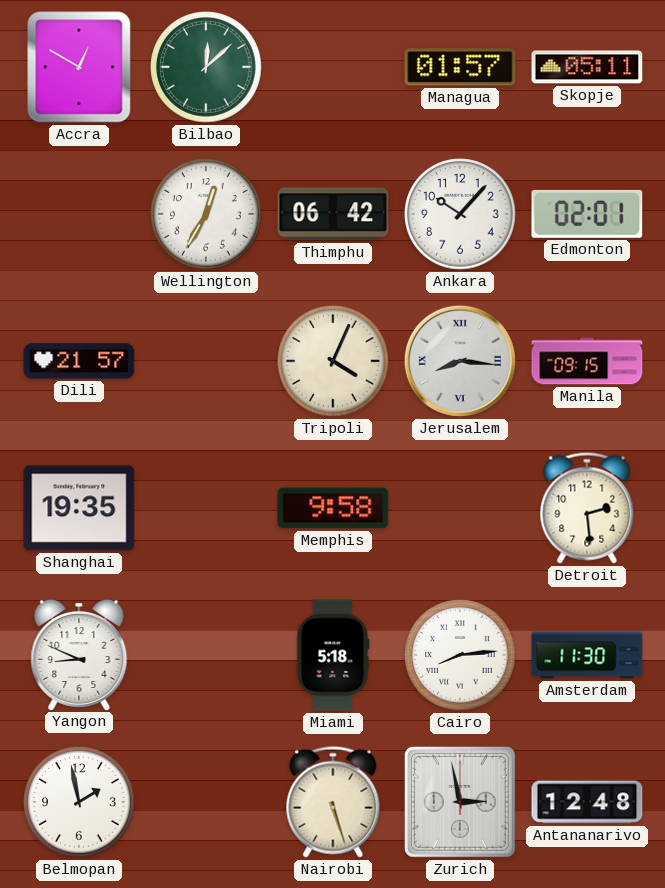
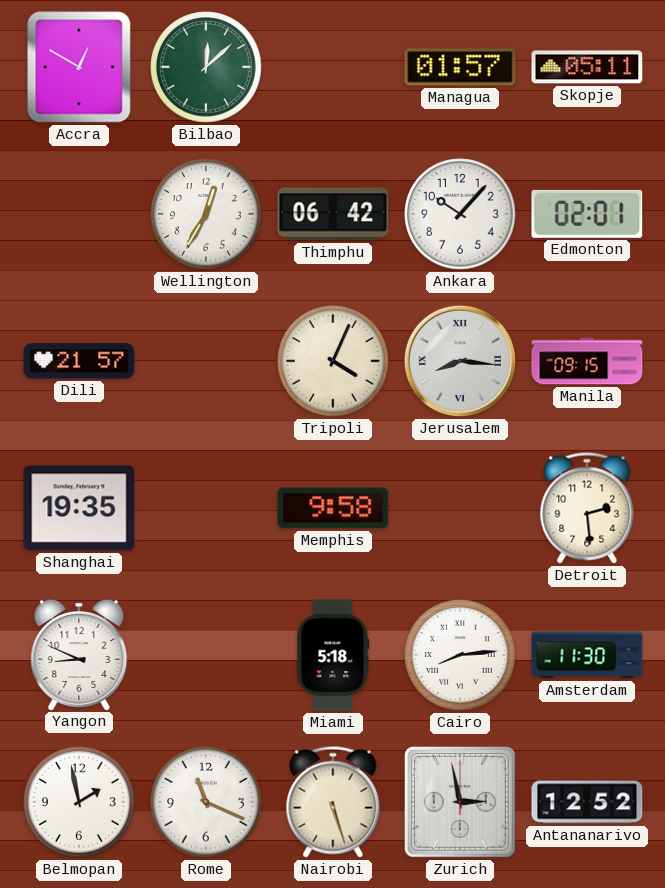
Rome: none -> 11:19 (206, 802)
Antananarivo: 12:48 -> 12:52 (587, 802)
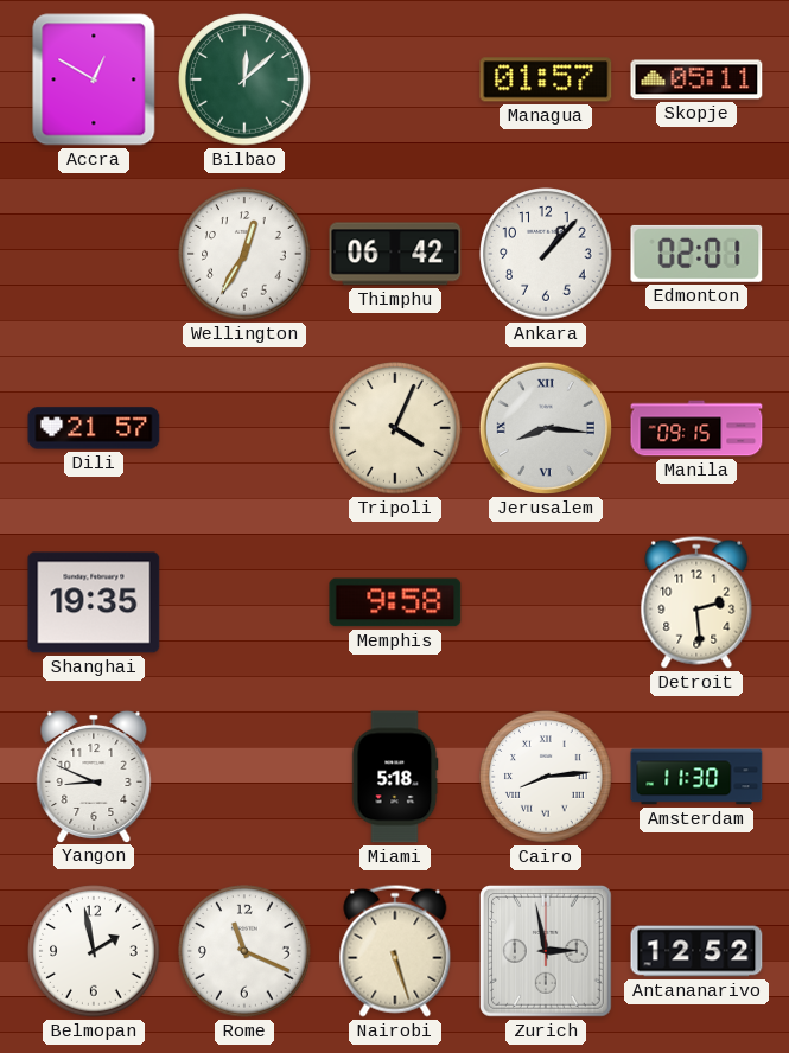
Ankara: 10:07 -> 1:07 (546, 254)
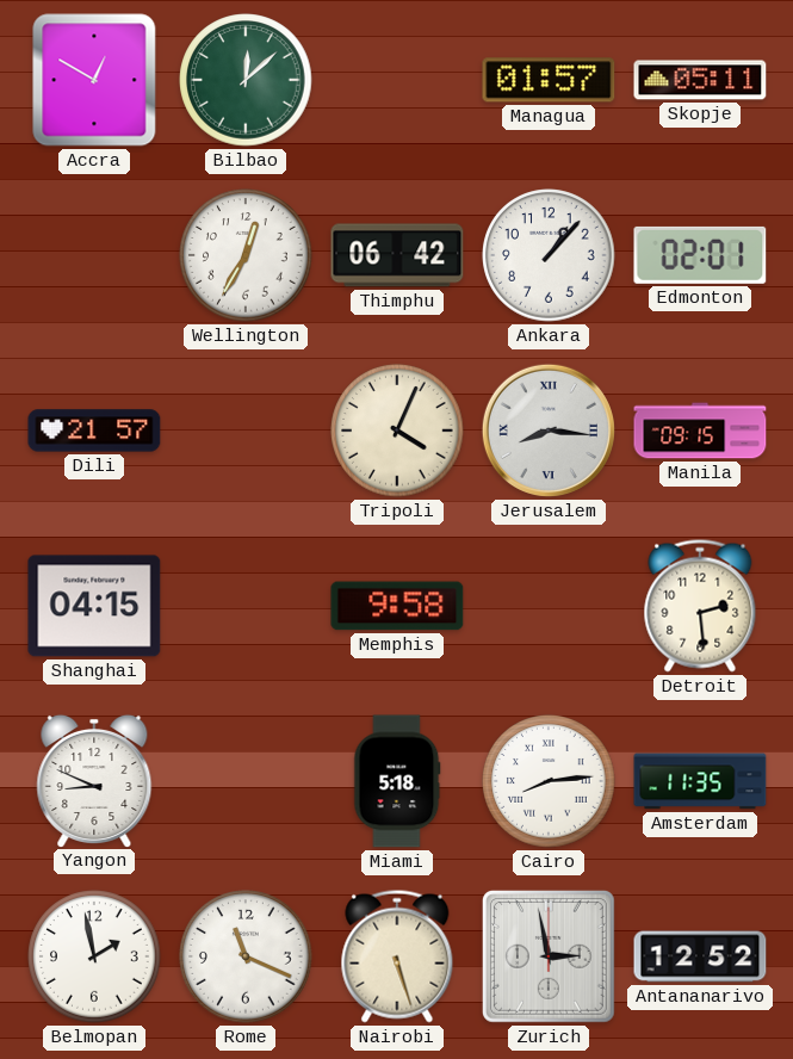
Shanghai: 19:35 -> 04:15 (94, 606)
Amsterdam: 11:30 -> 11:35 (700, 781)
